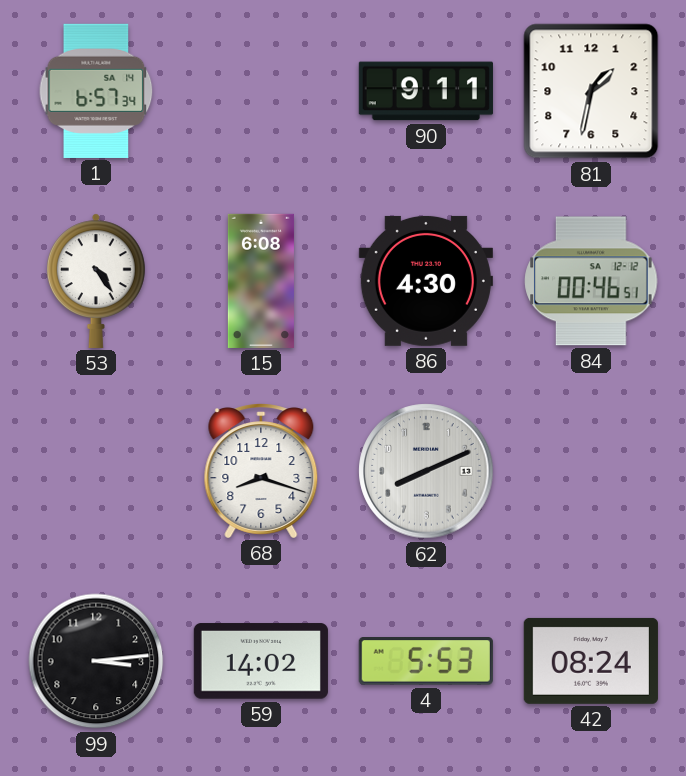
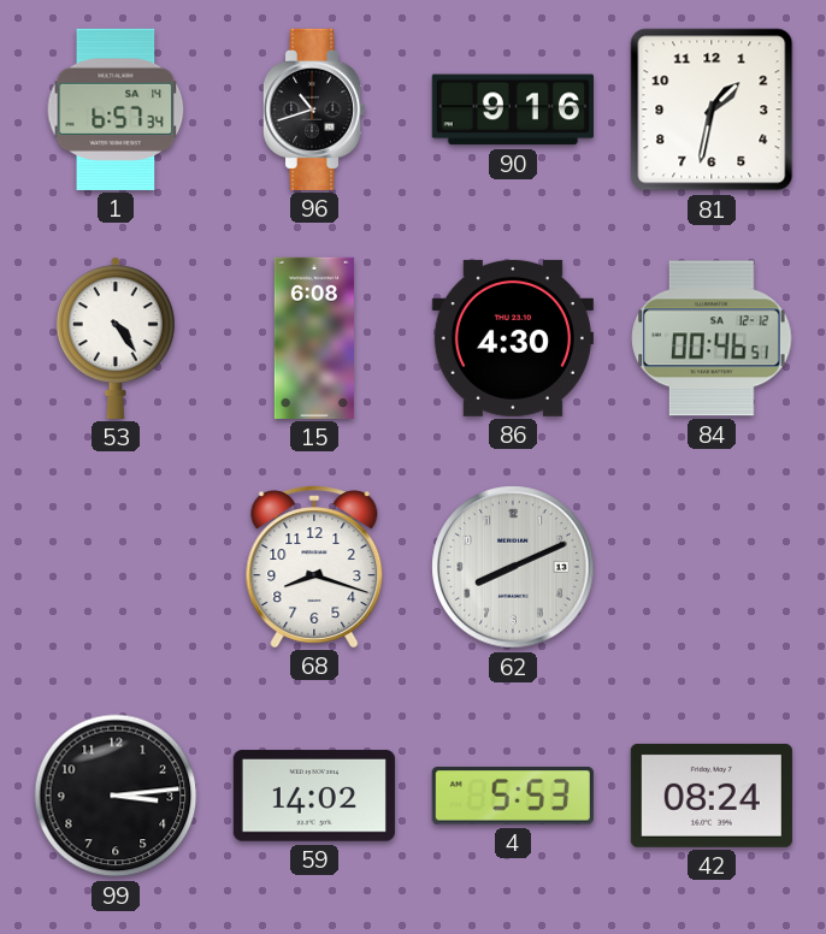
96: none -> 10:42 (314, 110)
90: 9:11 -> 9:16 (513, 110)
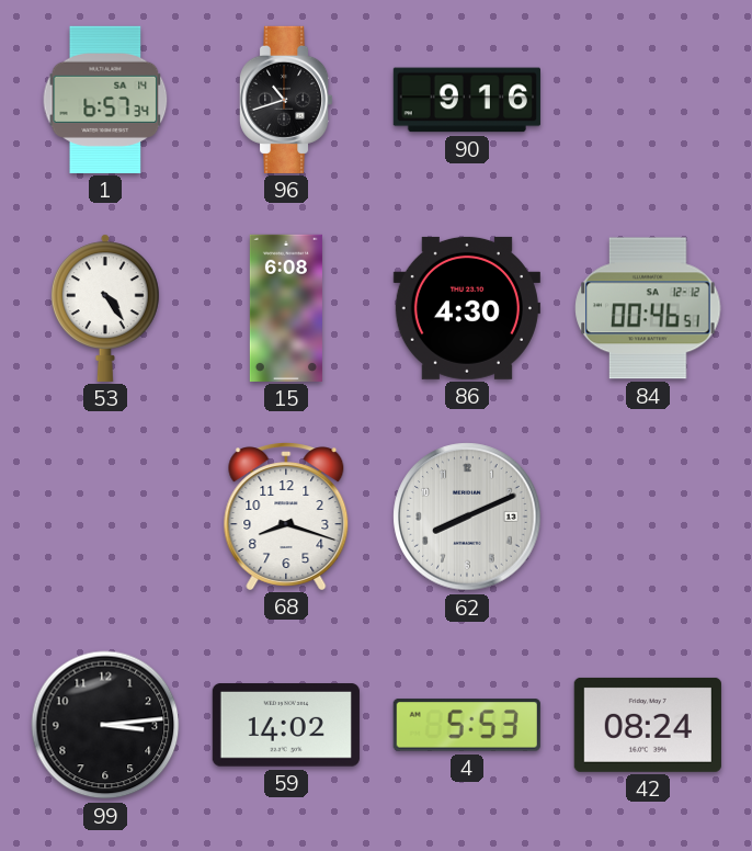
81: 1:32 -> none (712, 110)
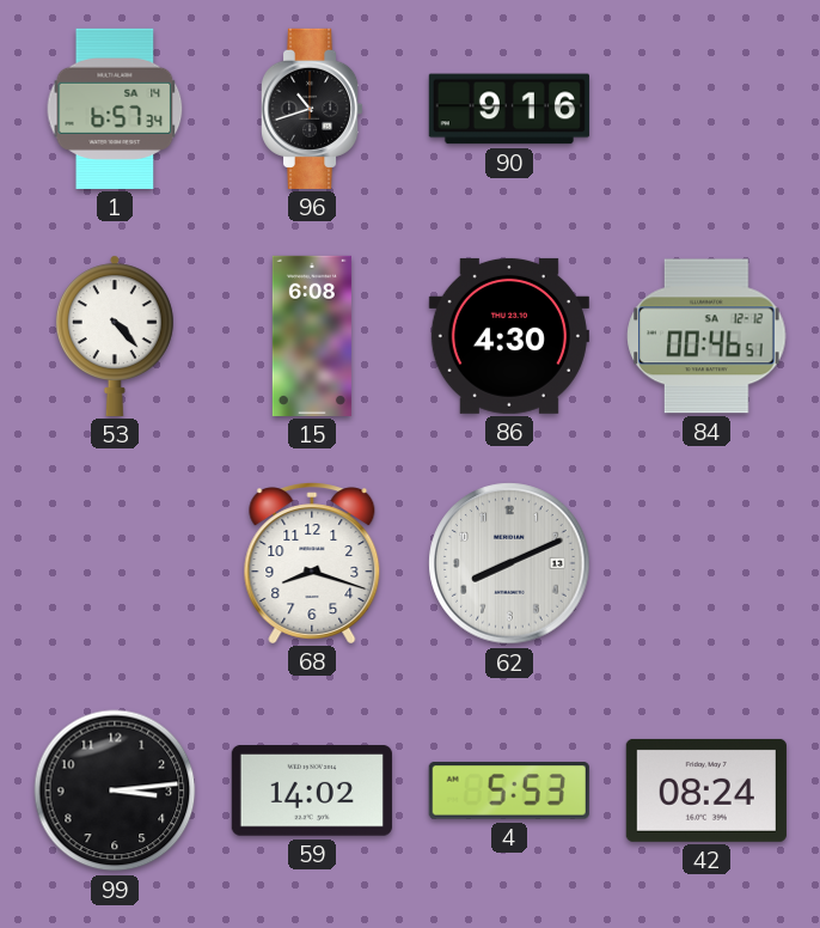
53: 4:24 -> 4:23 (115, 336)
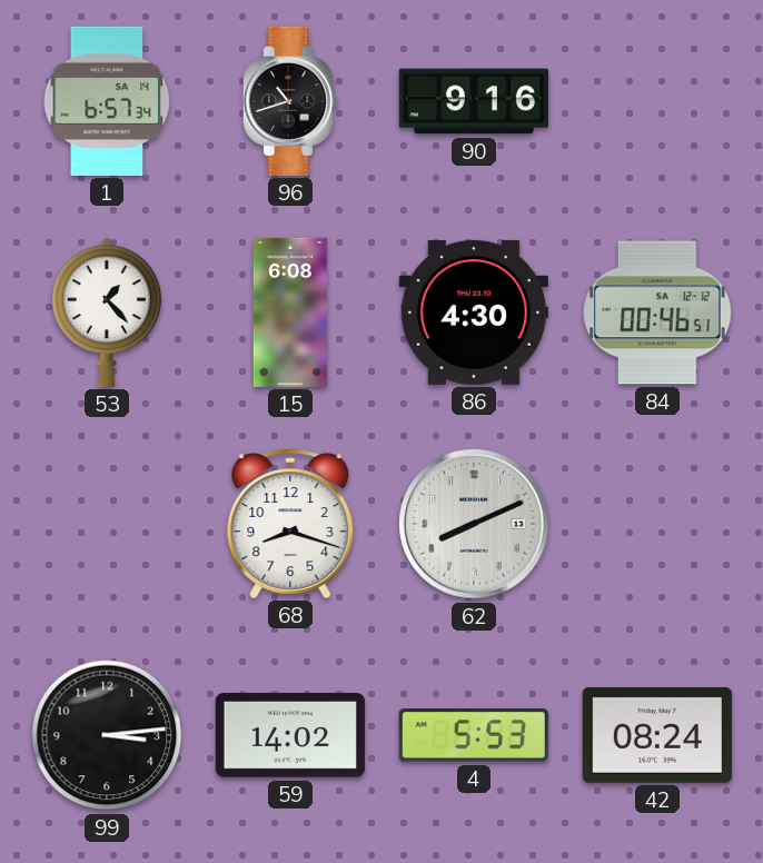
53: 4:23 -> 1:23 (107, 313)
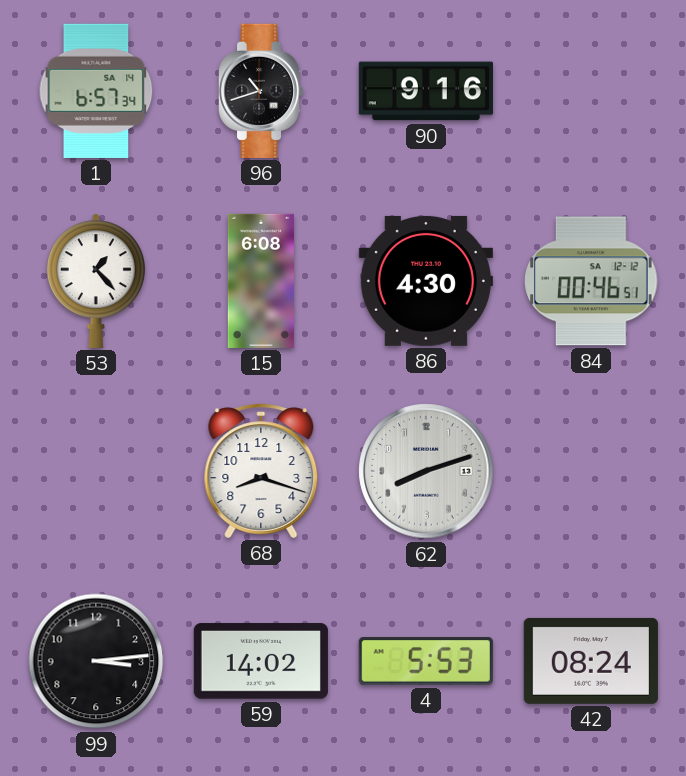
62: 8:11 -> 8:12 (426, 471)
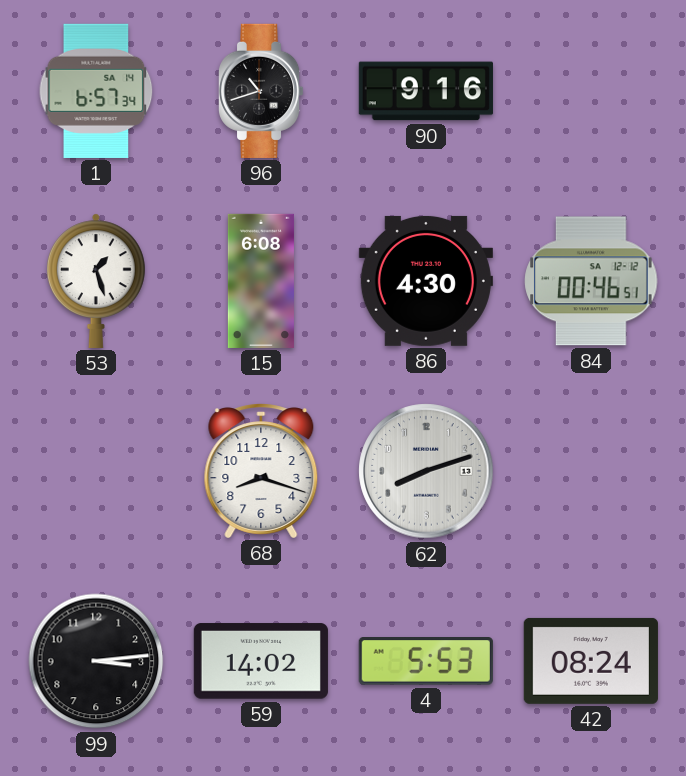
53: 1:23 -> 1:27 (96, 281)
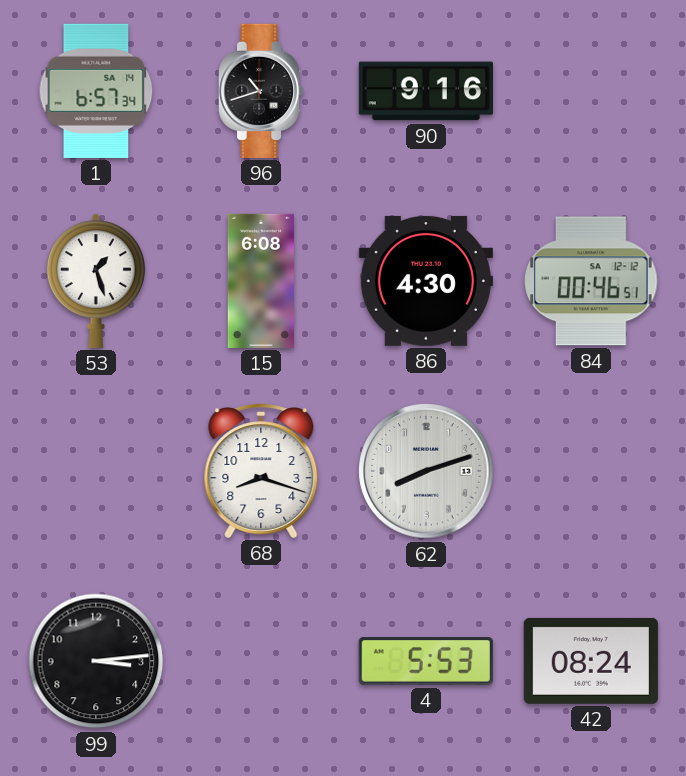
59: 14:02 -> none (261, 661)
